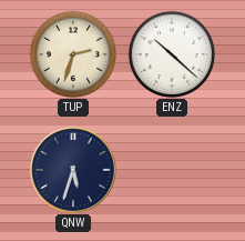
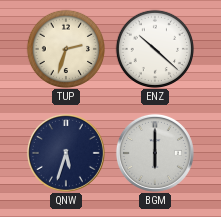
BGM: none -> 6:00 (155, 153)
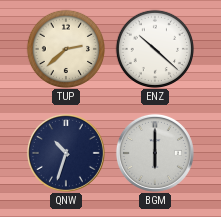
TUP: 2:33 -> 2:38 (65, 48)
QNW: 5:33 -> 10:33 (66, 153)
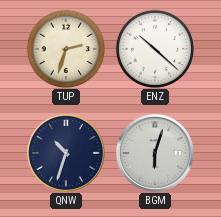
TUP: 2:38 -> 2:33 (65, 48)
BGM: 6:00 -> 6:03 (155, 153)
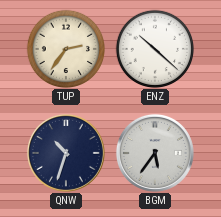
TUP: 2:33 -> 2:36 (65, 48)
BGM: 6:03 -> 5:36 (155, 153)
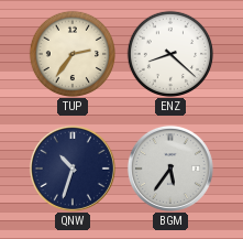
ENZ: 10:22 -> 8:22 (169, 53)
